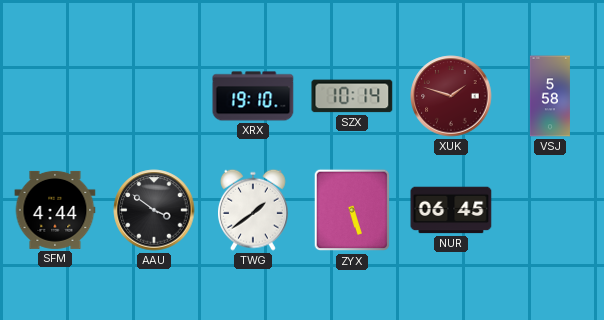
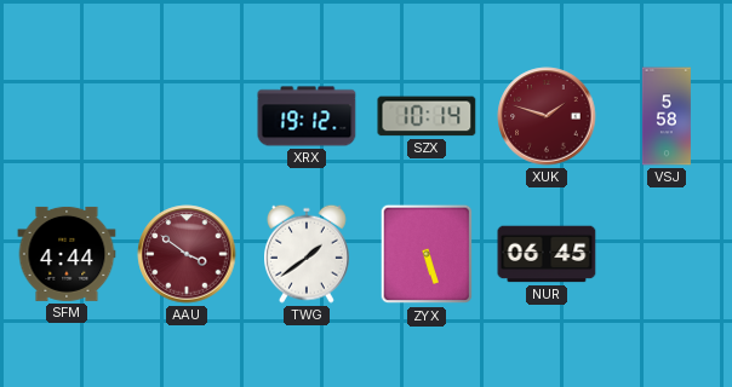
XRX: 19:10 -> 19:12 (307, 116)
AAU dial: black -> burgundy (187, 254)
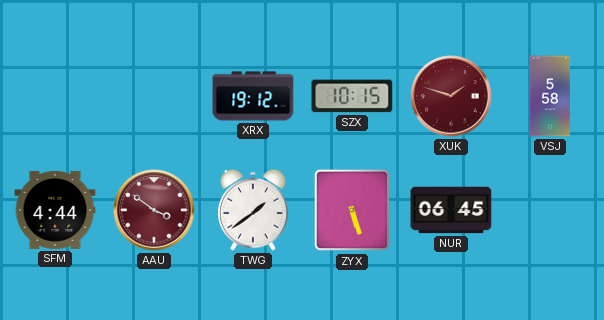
SZX: 10:14 -> 10:15 (352, 96)
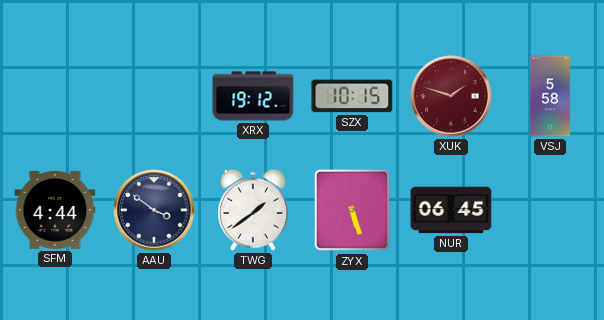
AAU dial: burgundy -> navy (154, 210)
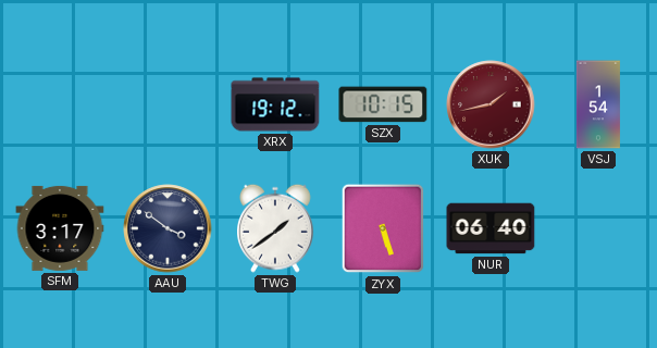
XUK: 1:48 -> 1:43 (491, 104)
VSJ: 5:58 -> 1:54 (598, 104)
SFM: 4:44 -> 3:17 (60, 228)
NUR: 06:45 -> 06:40 (491, 228)
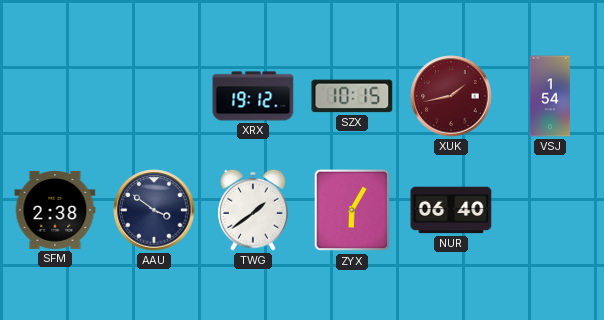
SFM: 3:17 -> 2:38 (55, 210)
ZYX: 5:27 -> 6:05 (352, 210)
